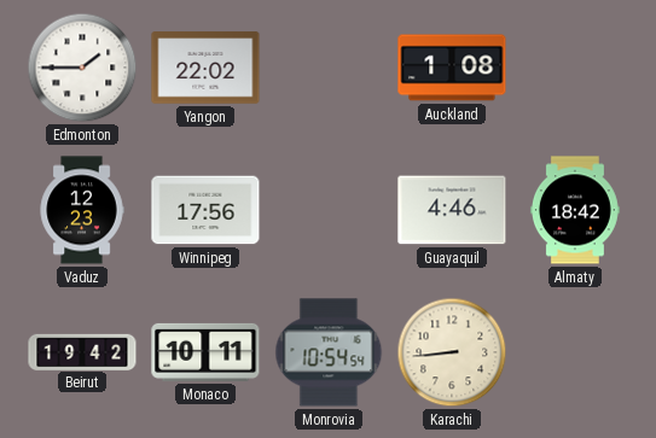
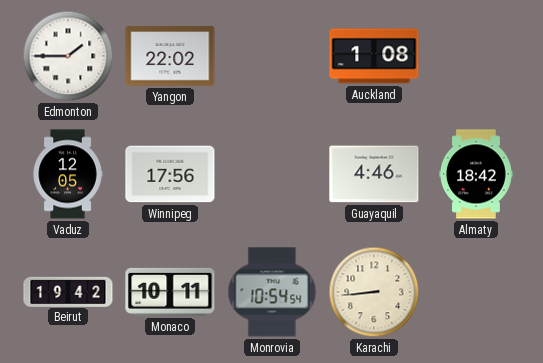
Vaduz: 12:23 -> 12:05 (68, 174)
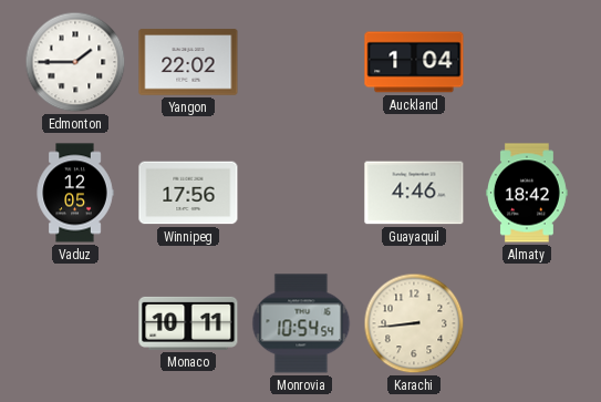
Auckland: 1:08 -> 1:04 (414, 62)
Beirut: 19:42 -> none (68, 291)
